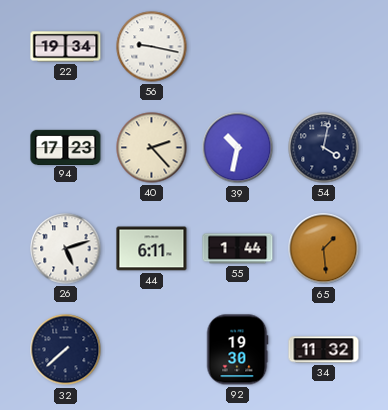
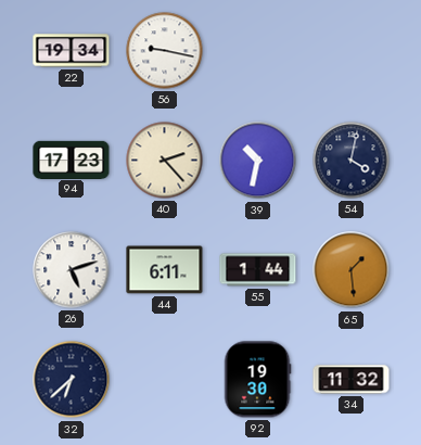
32: 7:38 -> 6:38 (72, 380)
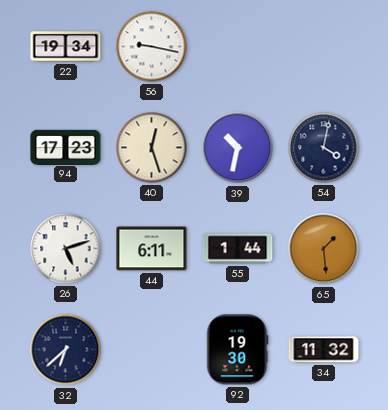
40: 2:23 -> 12:27 (152, 148)
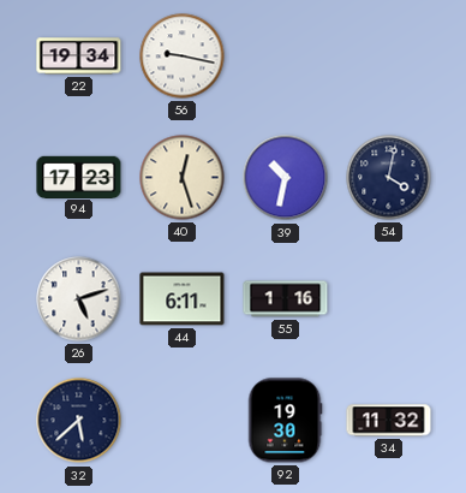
55: 1:44 -> 1:16 (286, 299)
65: 1:29 -> none (324, 249)
32: 6:38 -> 5:38 (79, 421)
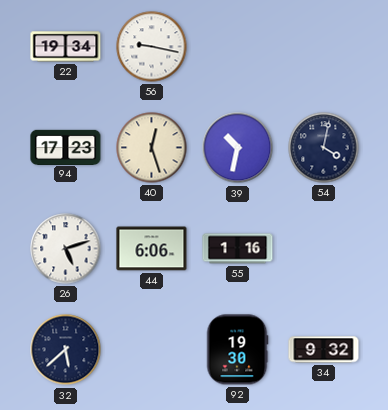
44: 6:11 -> 6:06 (152, 249)
34: 11:32 -> 9:32 (324, 350)
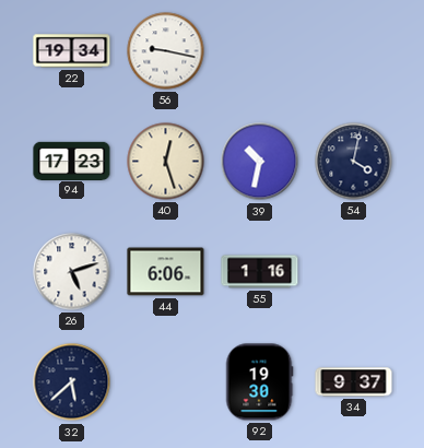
34: 9:32 -> 9:37 (354, 382)
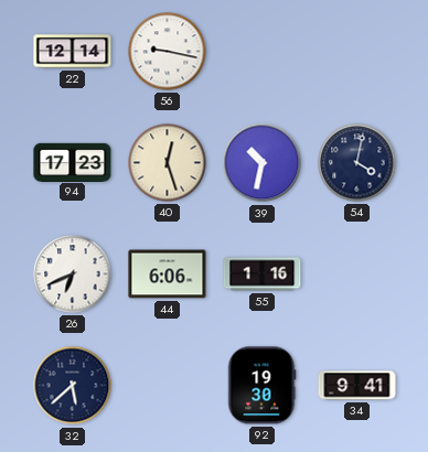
22: 19:34 -> 12:14 (73, 52)
26: 5:12 -> 6:41 (73, 275)
34: 9:37 -> 9:41 (357, 386)
